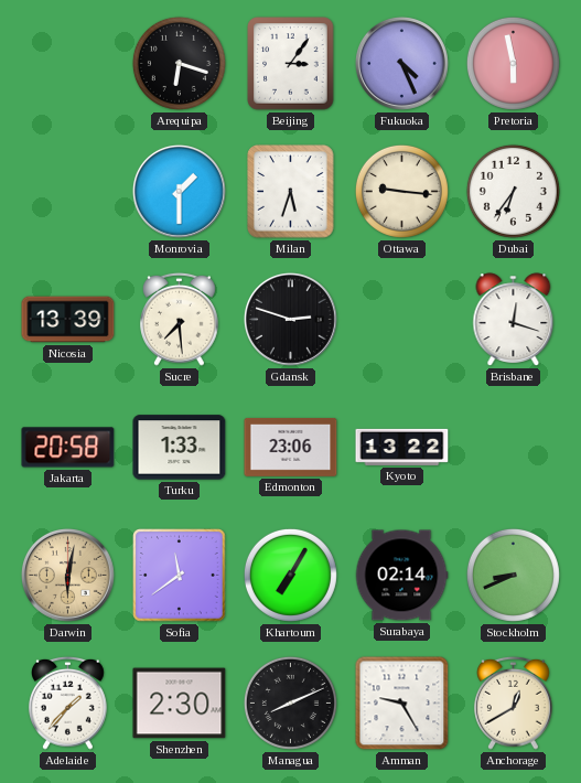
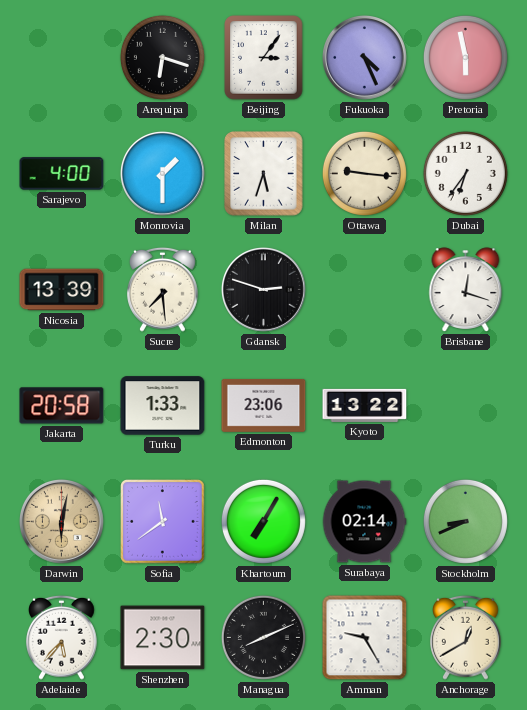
Sarajevo: none -> 4:00 (62, 174)
Adelaide: 1:37 -> 5:37 (62, 637)
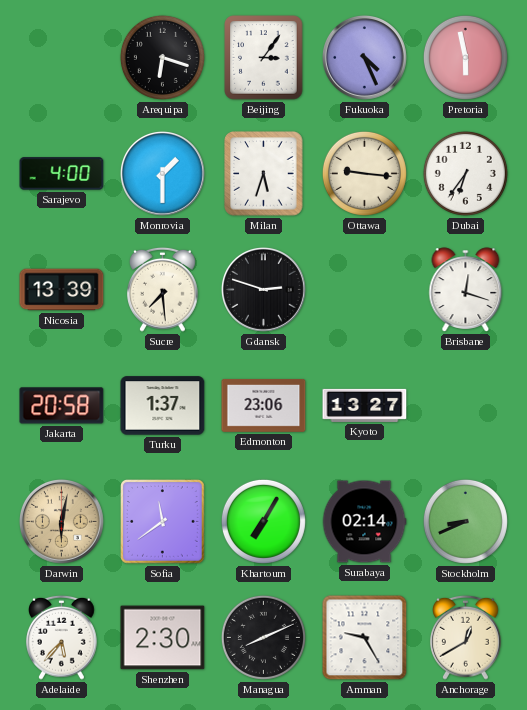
Turku: 1:33 -> 1:37 (163, 406)
Kyoto: 13:22 -> 13:27 (365, 405)
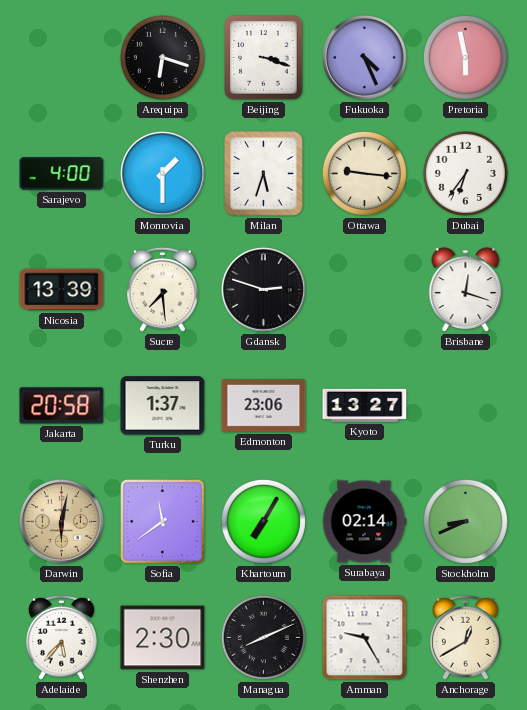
Beijing: 3:06 -> 3:18 (264, 58)
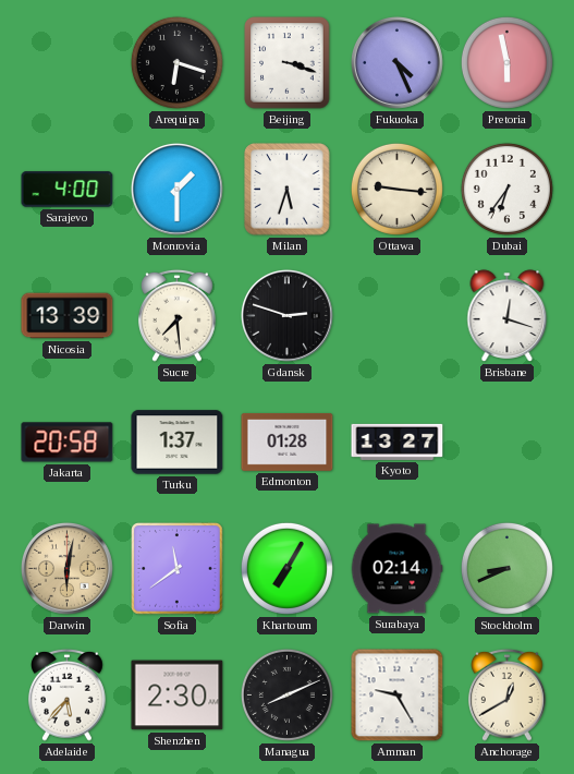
Edmonton: 23:06 -> 01:28 (288, 442)
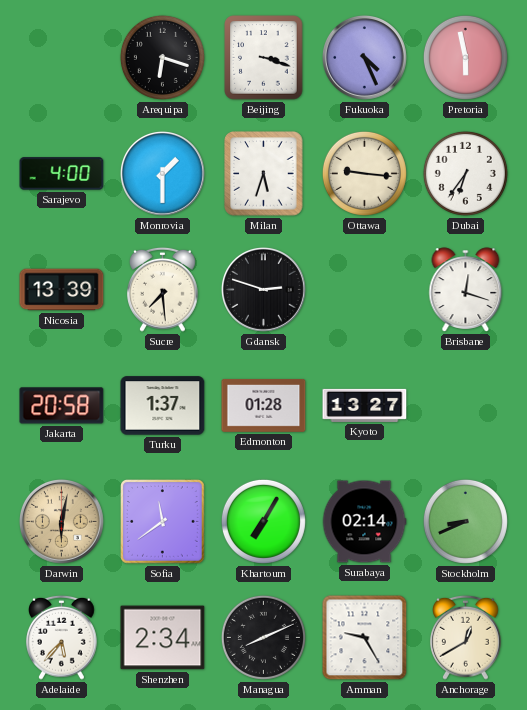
Shenzhen: 2:30 -> 2:34 (163, 638)
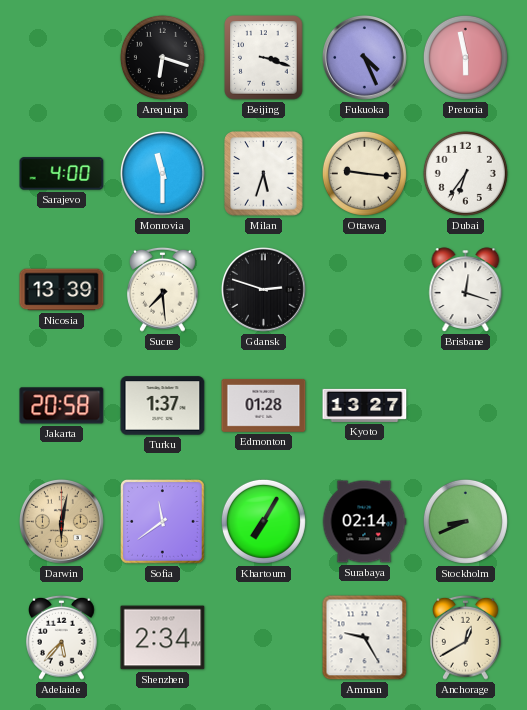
Monrovia: 1:30 -> 11:30 (162, 173)
Managua: 8:11 -> none (263, 637)
